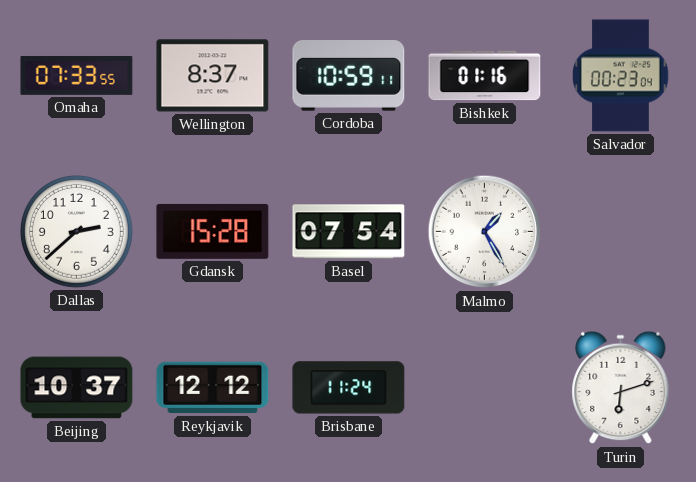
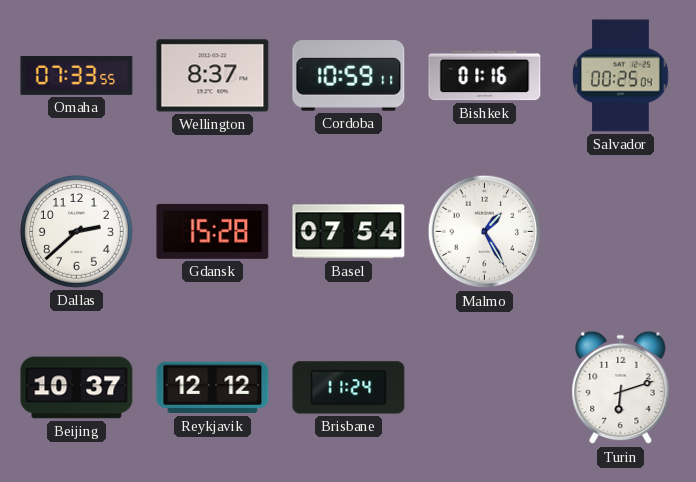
Salvador: 00:23 -> 00:25 (621, 76)
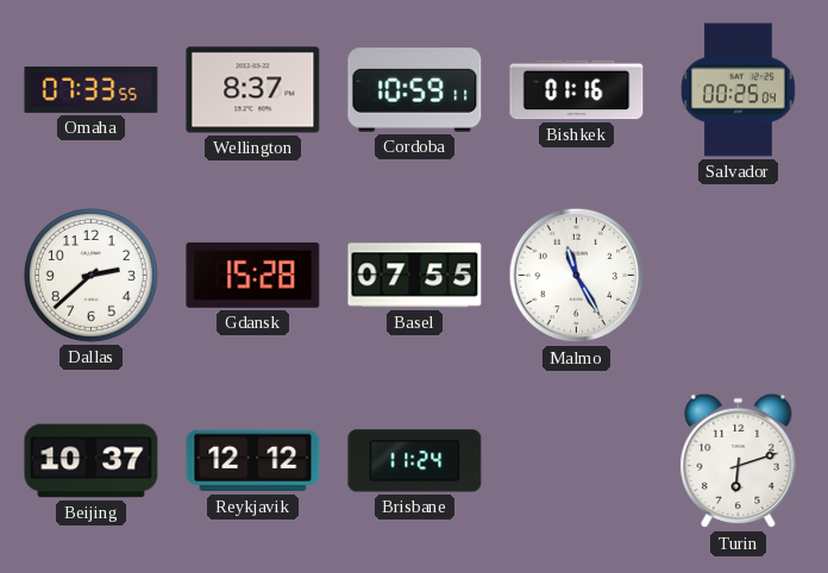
Basel: 07:54 -> 07:55 (415, 276)
Malmo: 1:25 -> 11:25 (577, 276)
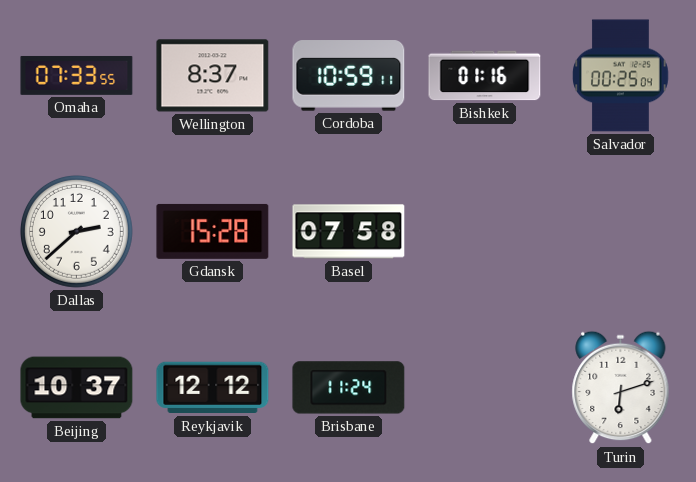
Basel: 07:55 -> 07:58 (349, 232)
Malmo: 11:25 -> none (577, 276)
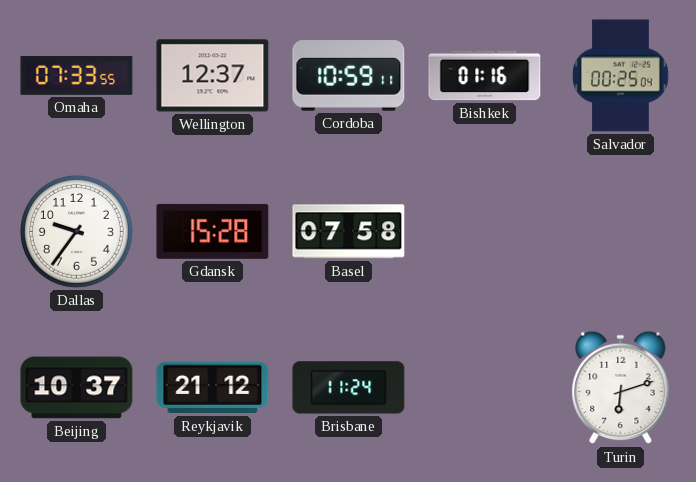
Wellington: 8:37 -> 12:37 (213, 76)
Dallas: 2:38 -> 9:36 (76, 231)
Reykjavik: 12:12 -> 21:12 (213, 388)
